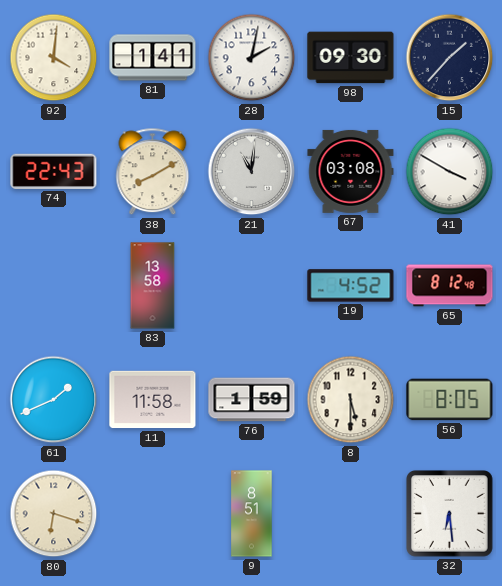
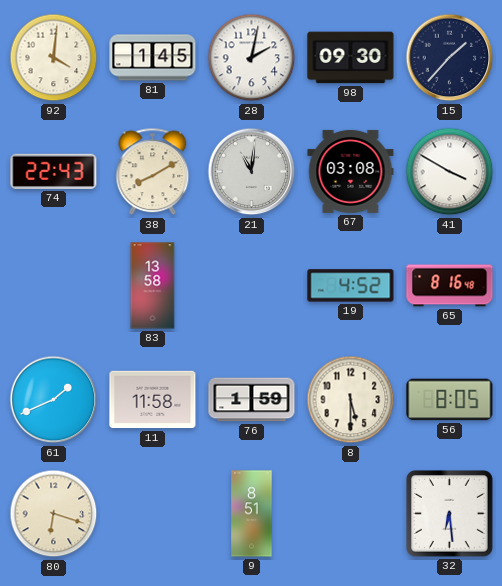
81: 1:41 -> 1:45 (153, 58)
65: 8:12 -> 8:16 (450, 286)
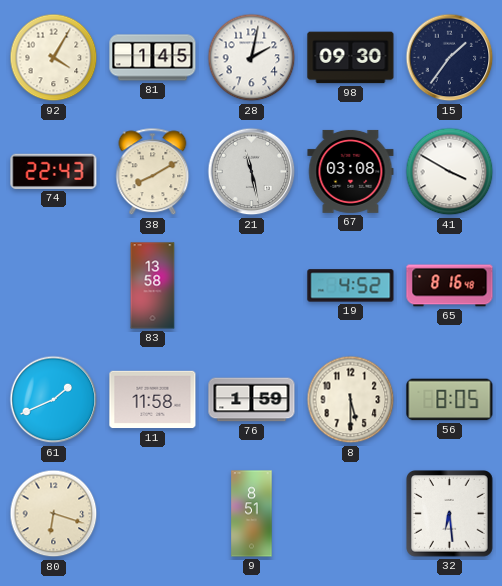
92: 4:01 -> 4:05 (54, 58)
15: 1:37 -> 1:36 (450, 58)
21: 11:01 -> 11:28 (252, 172)
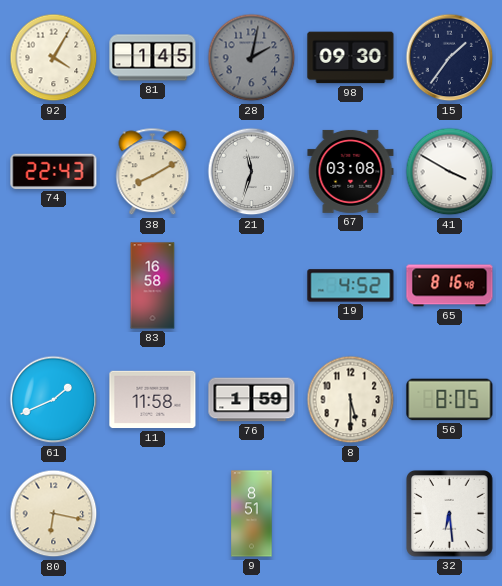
28 dial: white -> grey (252, 58)
21: 11:28 -> 11:33 (252, 172)
83: 13:58 -> 16:58 (153, 286)
80: 6:18 -> 6:17 (54, 514)
